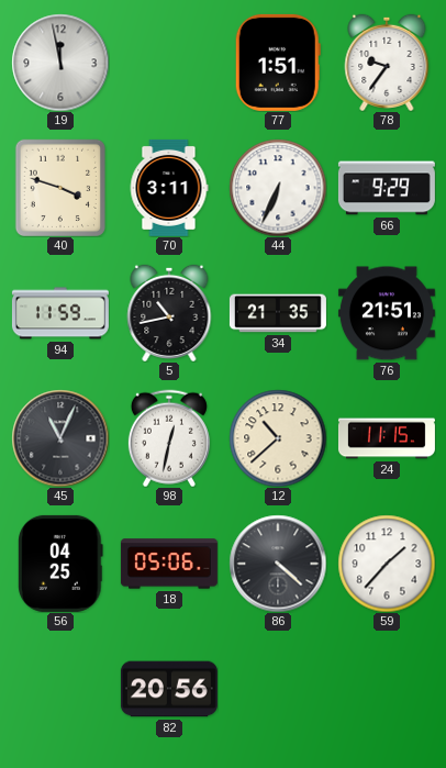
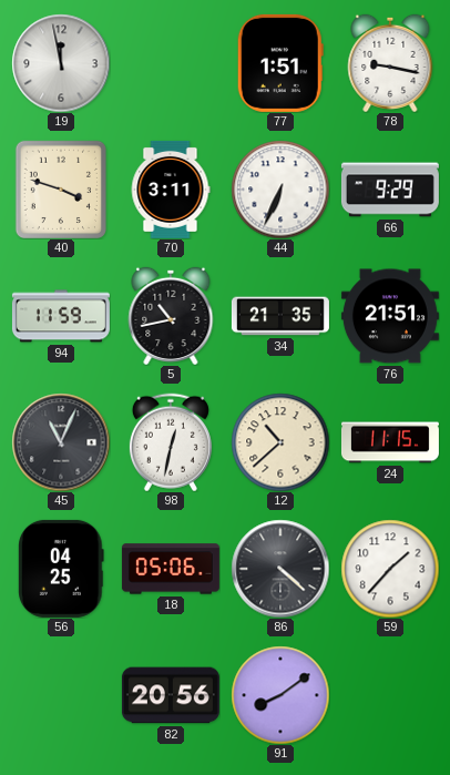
78: 9:36 -> 9:17 (390, 63)
91: none -> 8:09 (280, 695)
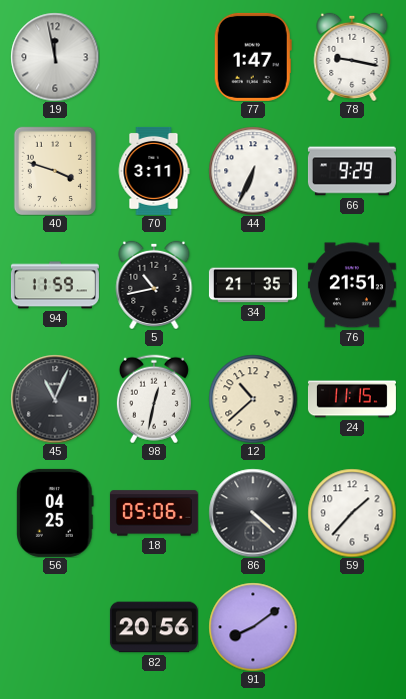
77: 1:51 -> 1:47 (253, 57)
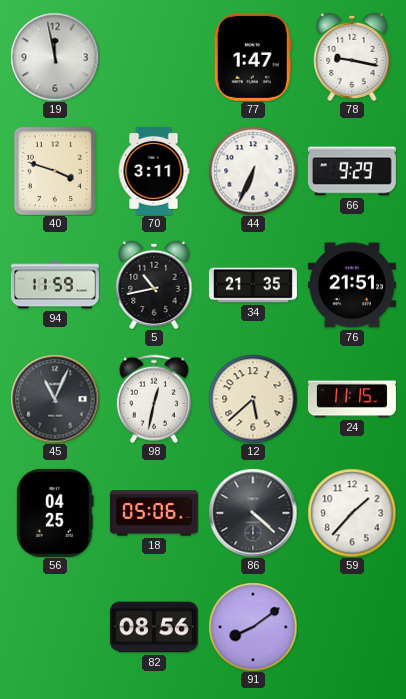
12: 10:38 -> 5:38 (253, 399)
82: 20:56 -> 08:56 (154, 627)
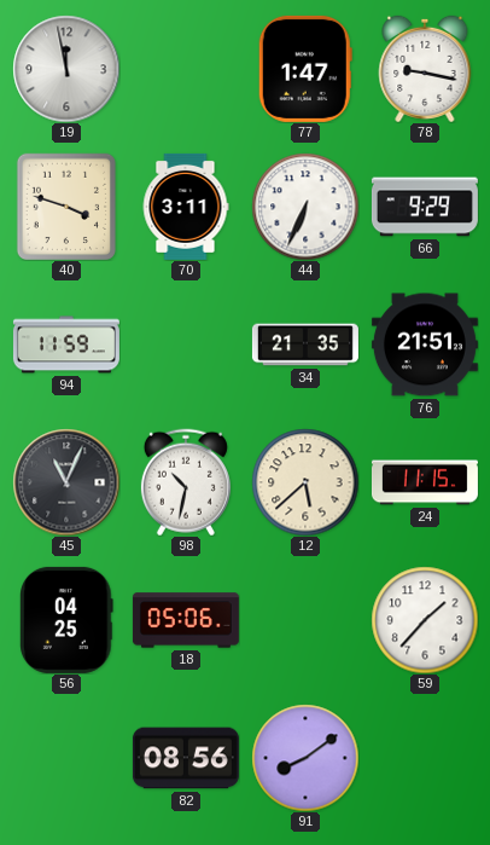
5: 10:43 -> none (154, 285)
98: 12:32 -> 10:32 (186, 482)
86: 4:22 -> none (253, 513)
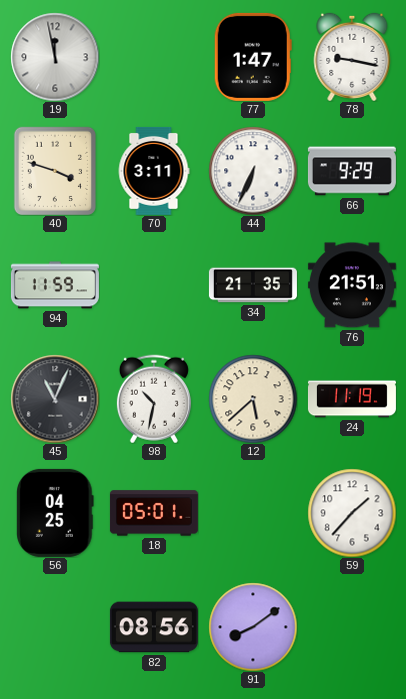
24: 11:15 -> 11:19 (352, 399)
18: 05:06 -> 05:01 (154, 513)
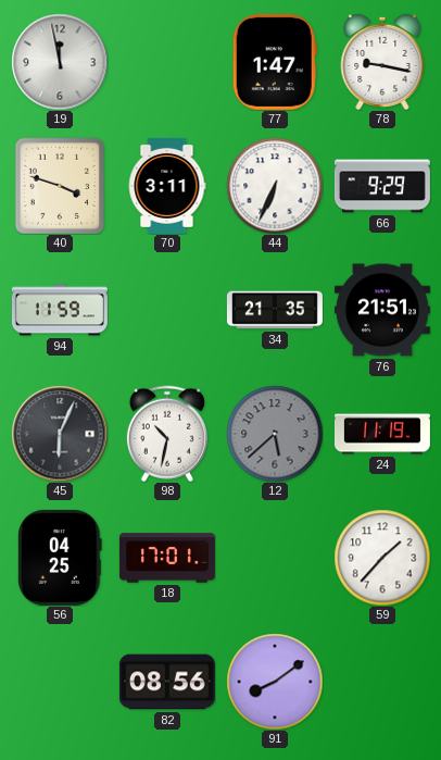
45: 11:04 -> 6:04 (60, 434)
12 dial: cream -> grey (275, 434)
18: 05:01 -> 17:01 (167, 558)
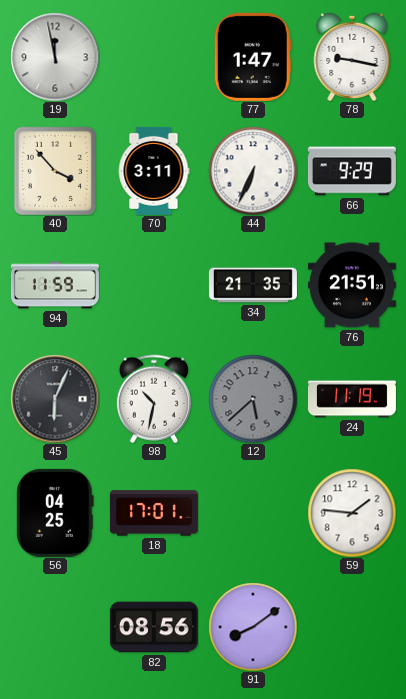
40: 3:48 -> 3:53 (54, 170)
59: 1:37 -> 1:46 (352, 513)
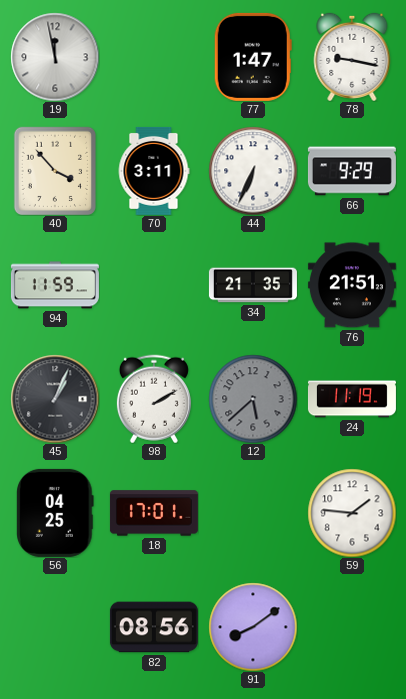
45: 6:04 -> 1:04 (55, 399)
98: 10:32 -> 2:10 (154, 399)
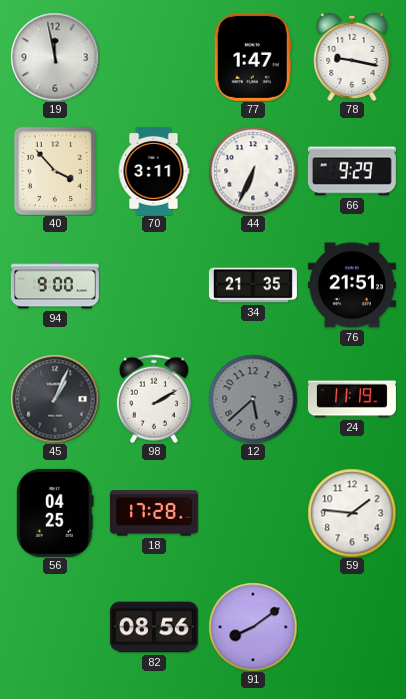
94: 11:59 -> 9:00 (55, 285)
18: 17:01 -> 17:28 (154, 513)
